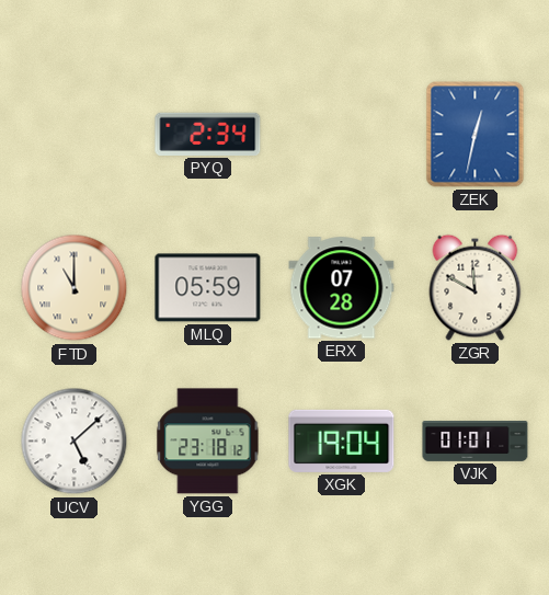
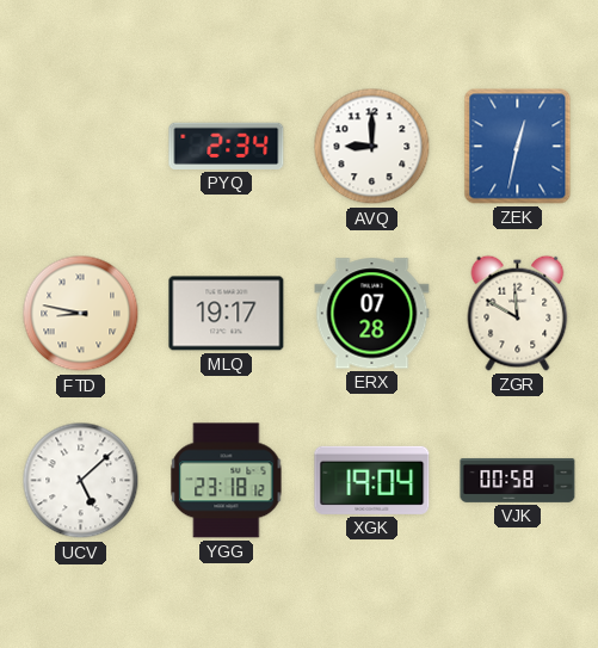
AVQ: none -> 9:00 (372, 147)
FTD: 11:00 -> 8:47 (81, 314)
MLQ: 05:59 -> 19:17 (227, 314)
VJK: 01:01 -> 00:58 (518, 480)
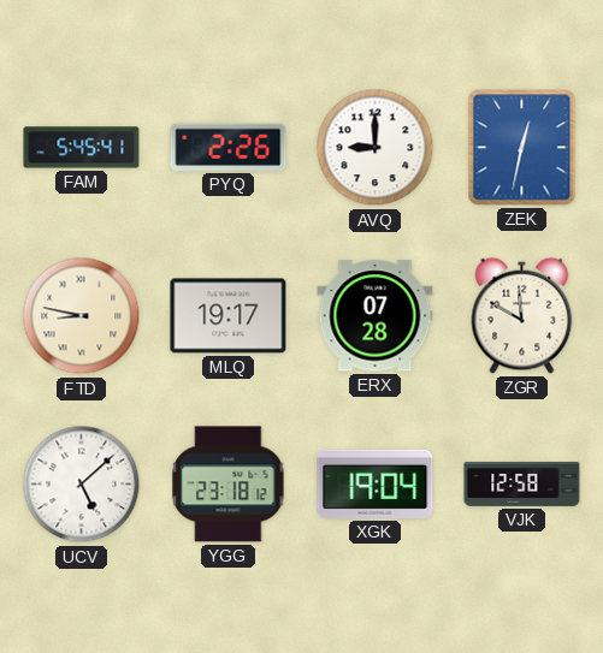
FAM: none -> 5:45 (82, 148)
PYQ: 2:34 -> 2:26 (229, 147)
VJK: 00:58 -> 12:58 (522, 483)
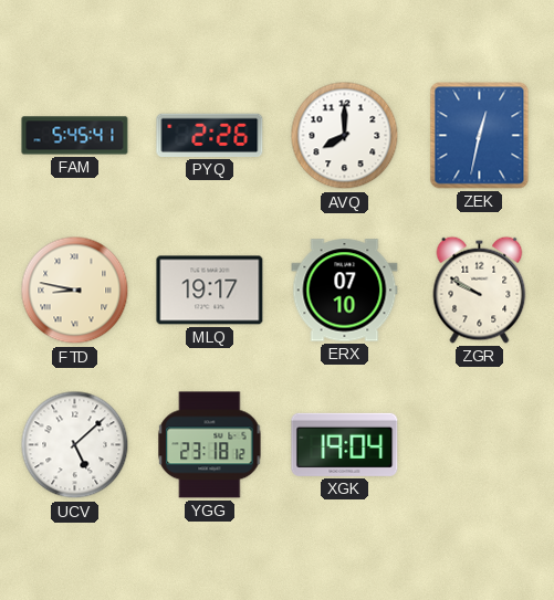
AVQ: 9:00 -> 8:00 (345, 136)
ERX: 07:28 -> 07:10 (345, 291)
ZGR: 11:50 -> 9:50 (480, 290)
VJK: 12:58 -> none (522, 483)
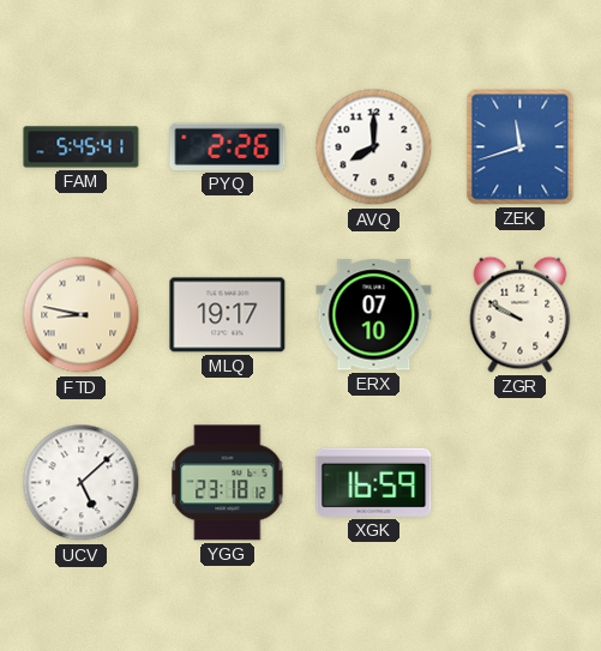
ZEK: 12:32 -> 11:42 (521, 147)
XGK: 19:04 -> 16:59 (374, 482)
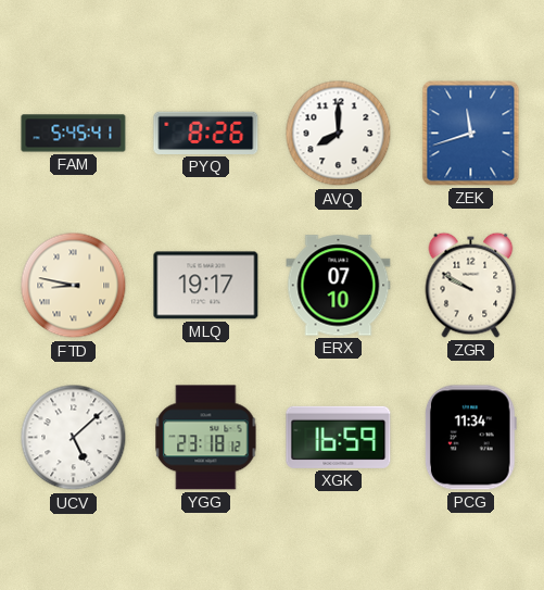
PYQ: 2:26 -> 8:26 (206, 133)
PCG: none -> 11:34 (470, 438)
